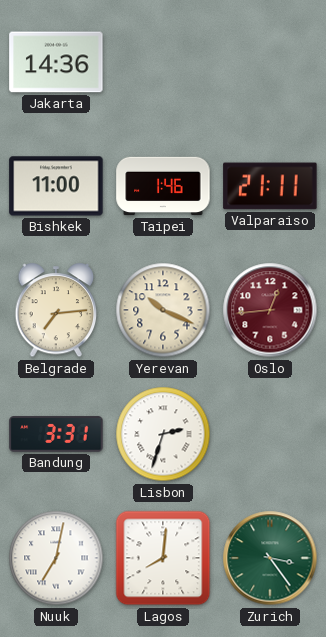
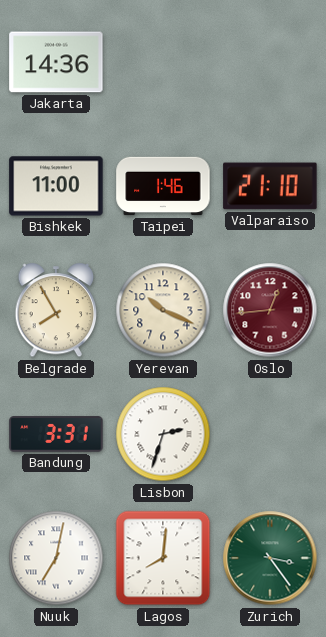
Valparaiso: 21:11 -> 21:10 (270, 186)
Belgrade: 7:14 -> 7:55 (56, 311)
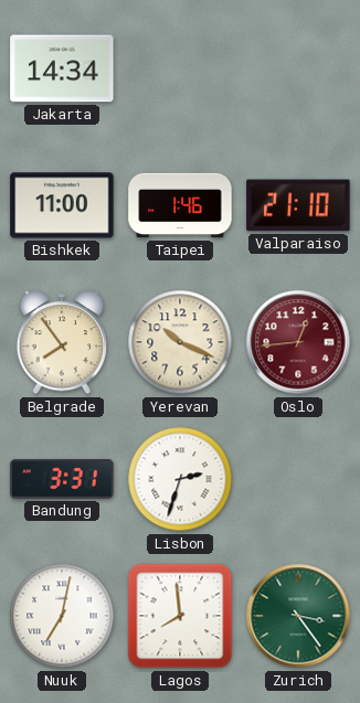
Jakarta: 14:36 -> 14:34 (62, 68)
Belgrade: 7:55 -> 7:54 (62, 343)
Lagos: 8:01 -> 7:59 (180, 616)
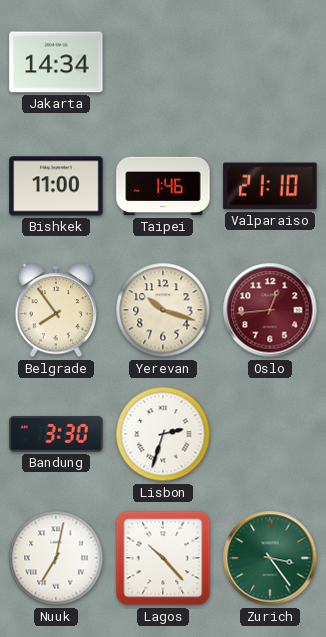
Yerevan: 10:19 -> 10:18 (163, 310)
Bandung: 3:31 -> 3:30 (56, 434)
Lagos: 7:59 -> 10:23 (163, 558)
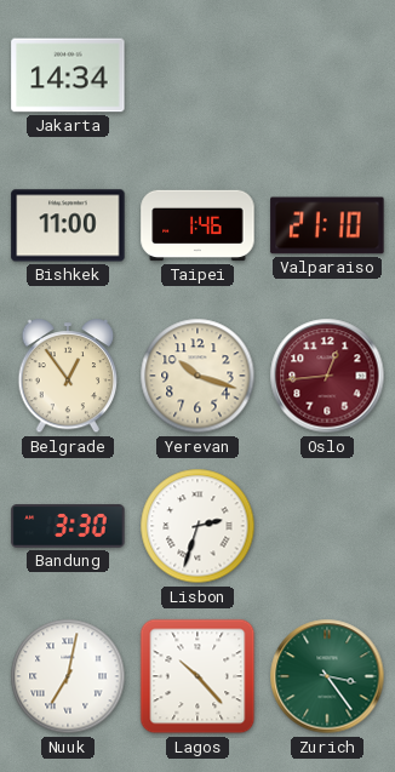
Belgrade: 7:54 -> 12:54 (68, 377)
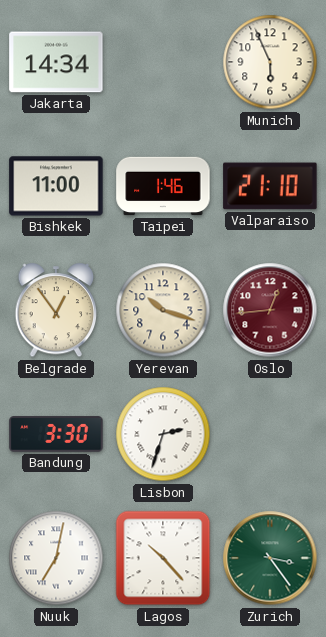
Munich: none -> 5:56 (270, 62)
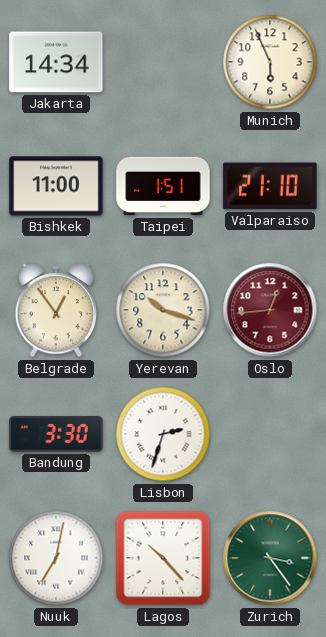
Taipei: 1:46 -> 1:51 (163, 186)
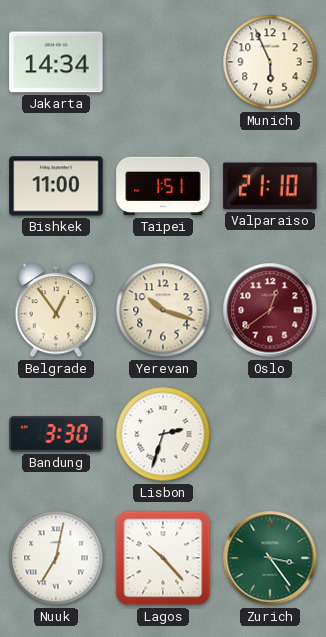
Oslo: 12:44 -> 12:39 (270, 310)
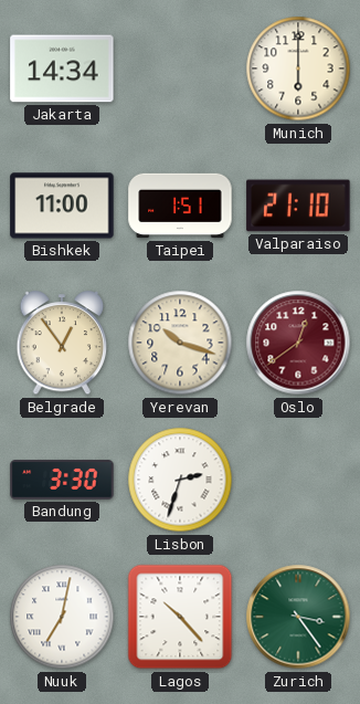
Munich: 5:56 -> 6:00 (298, 69)
